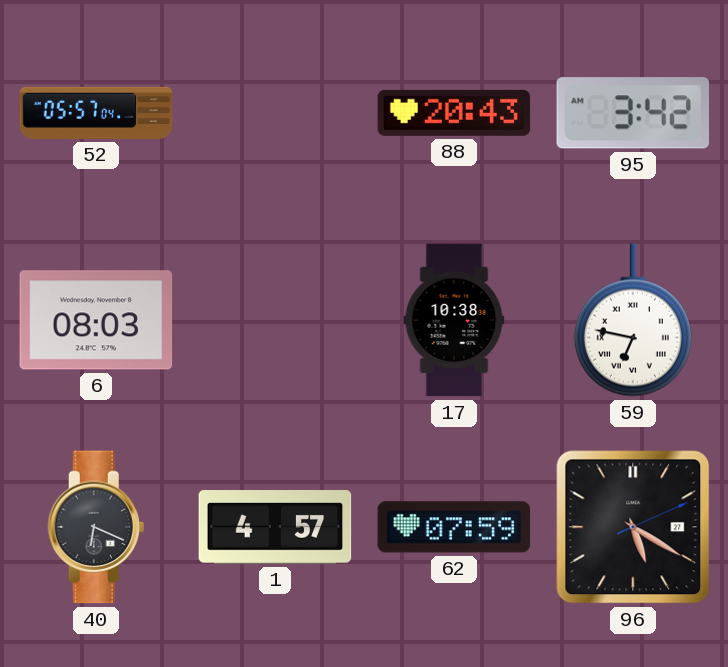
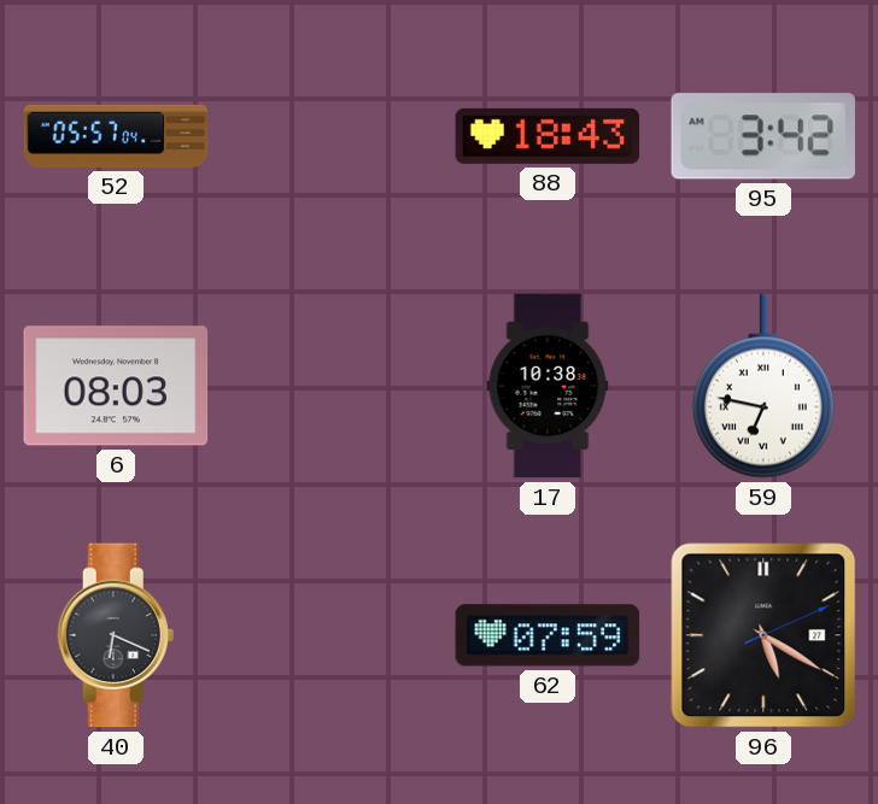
88: 20:43 -> 18:43 (548, 136)
1: 4:57 -> none (275, 527)
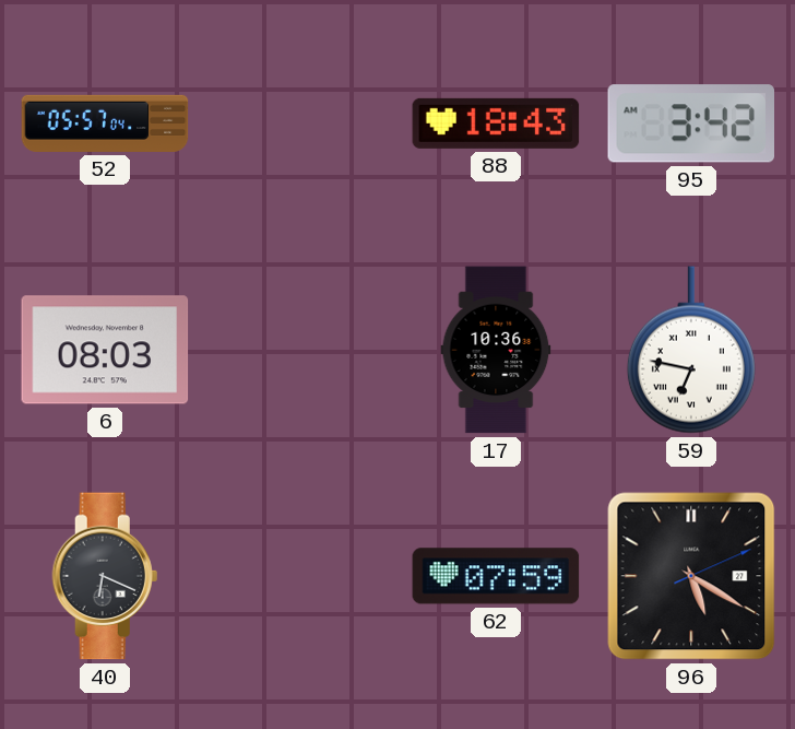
17: 10:38 -> 10:36 (496, 350)
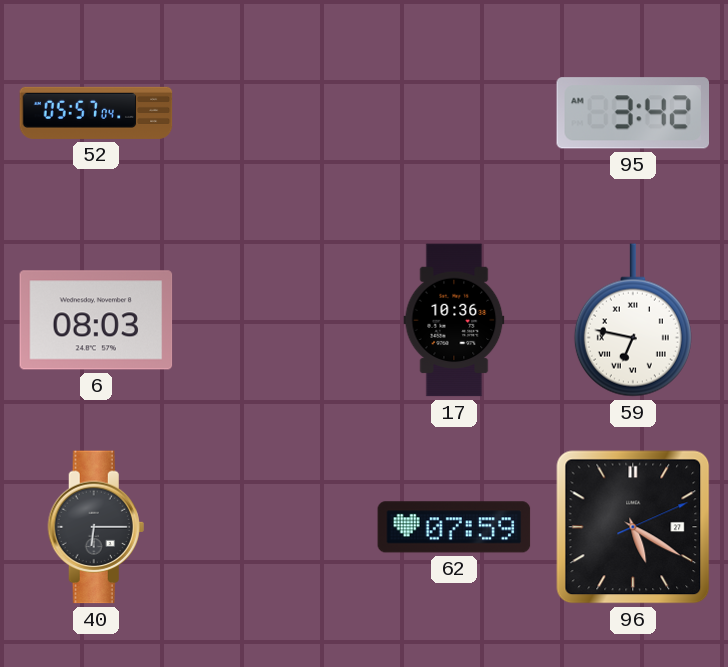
88: 18:43 -> none (496, 124)
40: 6:19 -> 6:15 (96, 527)
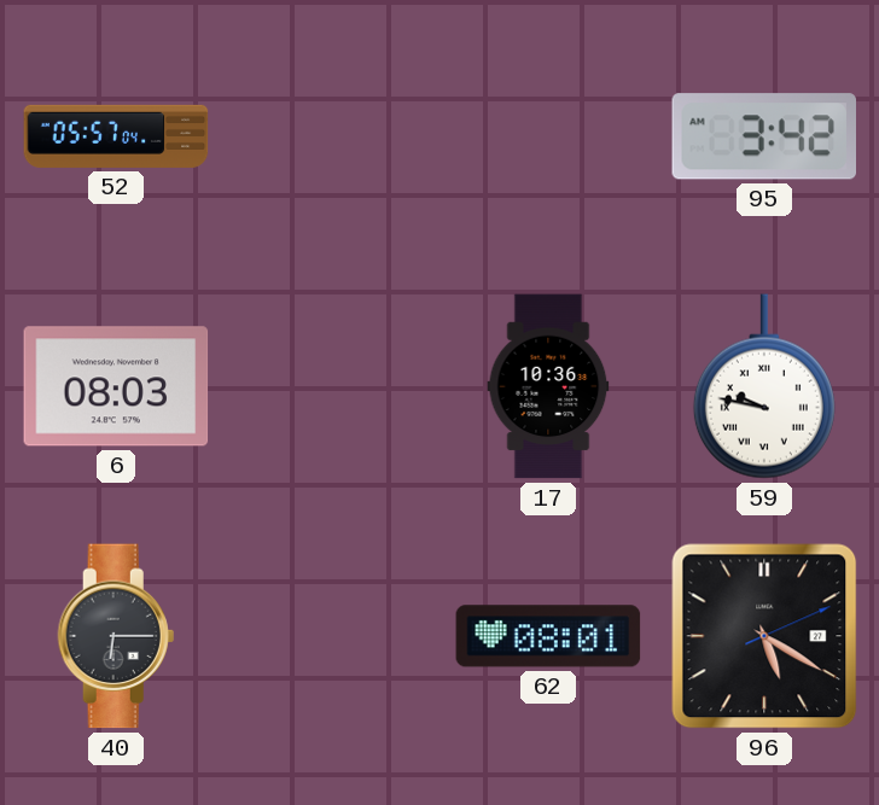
59: 6:47 -> 9:47 (764, 386)
62: 07:59 -> 08:01 (548, 636)
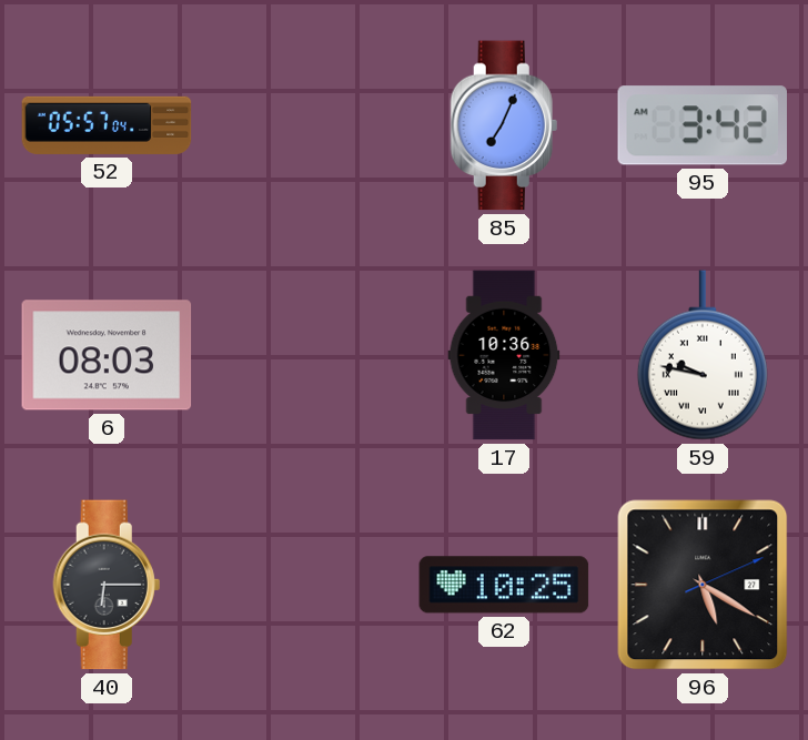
85: none -> 7:04 (504, 125)
62: 08:01 -> 10:25 (504, 585)
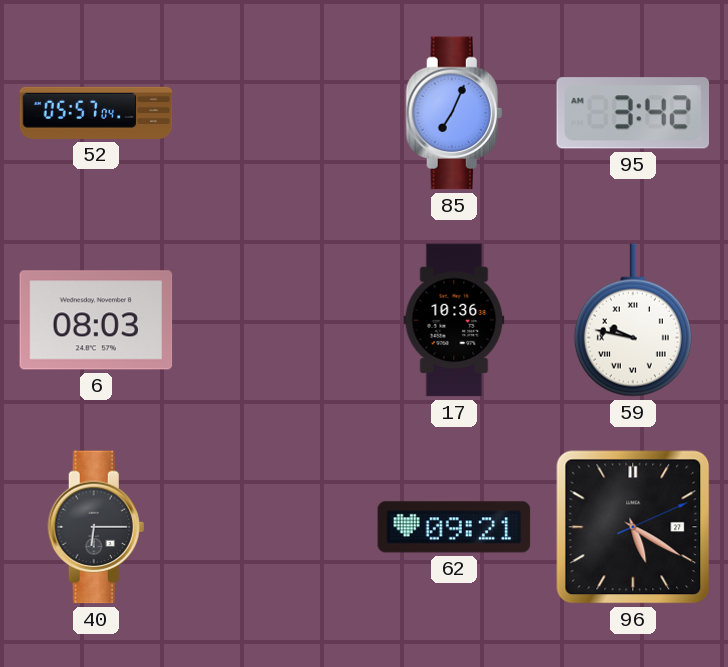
62: 10:25 -> 09:21 (454, 527)
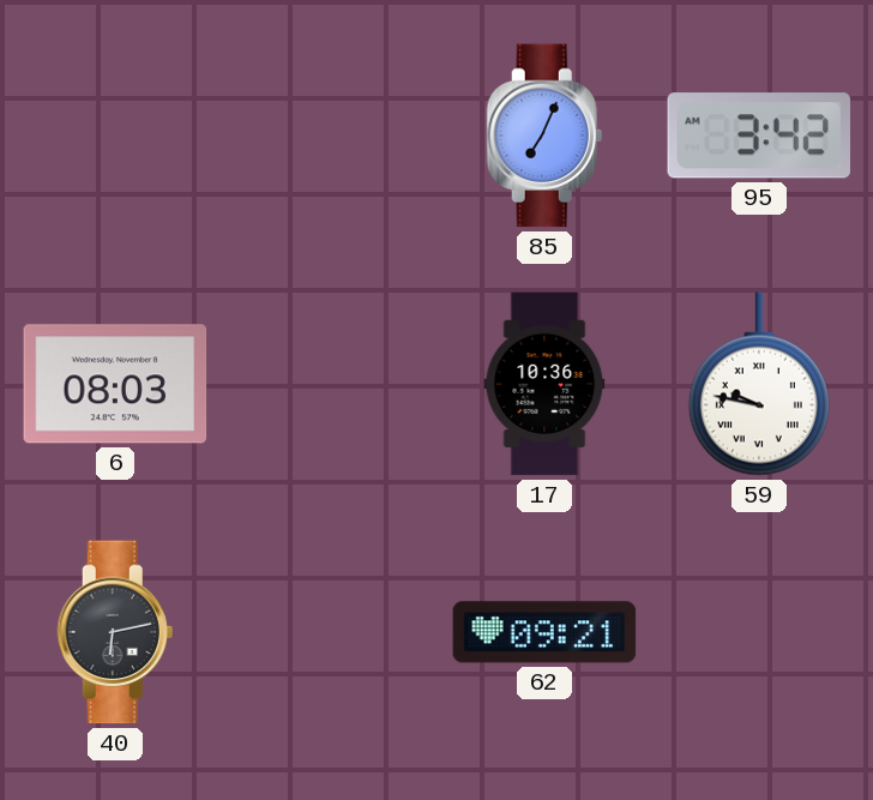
52: 05:57 -> none (96, 113)
40: 6:15 -> 6:13 (115, 632)
96: 5:20 -> none (633, 527)
